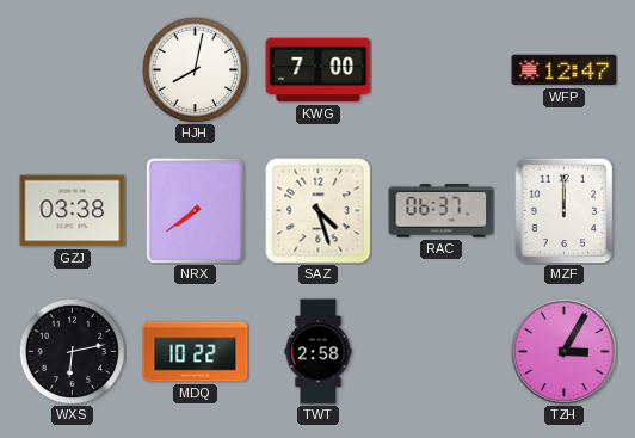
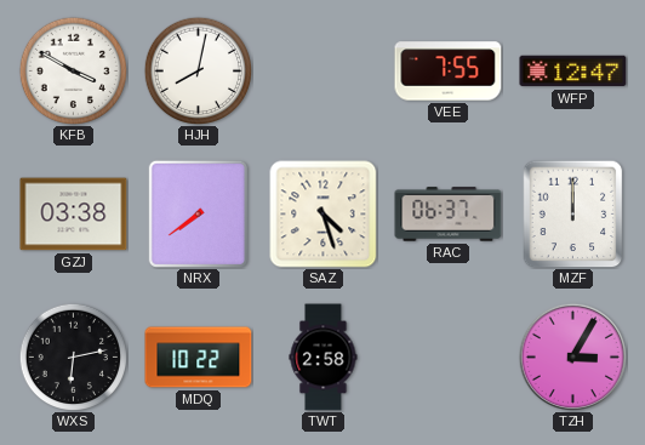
KFB: none -> 3:50 (73, 70)
KWG: 7:00 -> none (319, 70)
VEE: none -> 7:55 (449, 72)
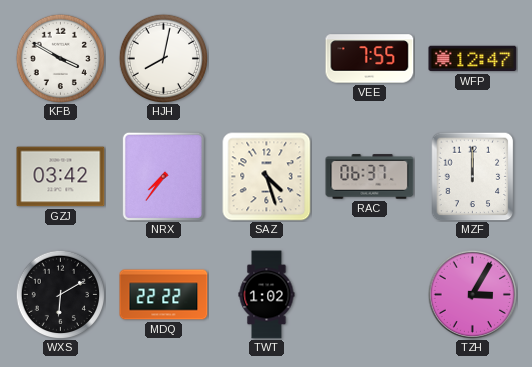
GZJ: 03:38 -> 03:42 (61, 177)
NRX: 7:39 -> 7:36 (163, 176)
WXS: 6:13 -> 6:10 (60, 294)
MDQ: 10:22 -> 22:22 (164, 295)
TWT: 2:58 -> 1:02 (267, 295)
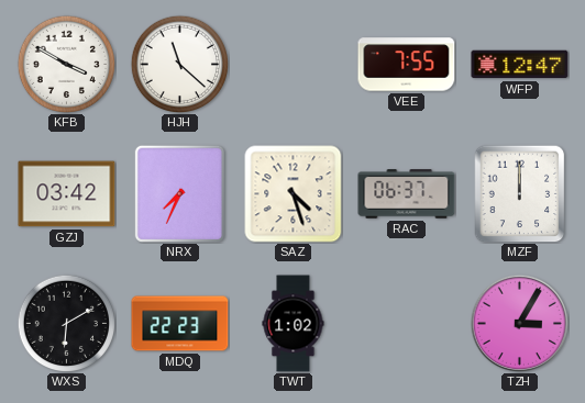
HJH: 8:02 -> 11:22 (179, 64)
NRX: 7:36 -> 7:34 (179, 193)
MDQ: 22:22 -> 22:23 (180, 324)
